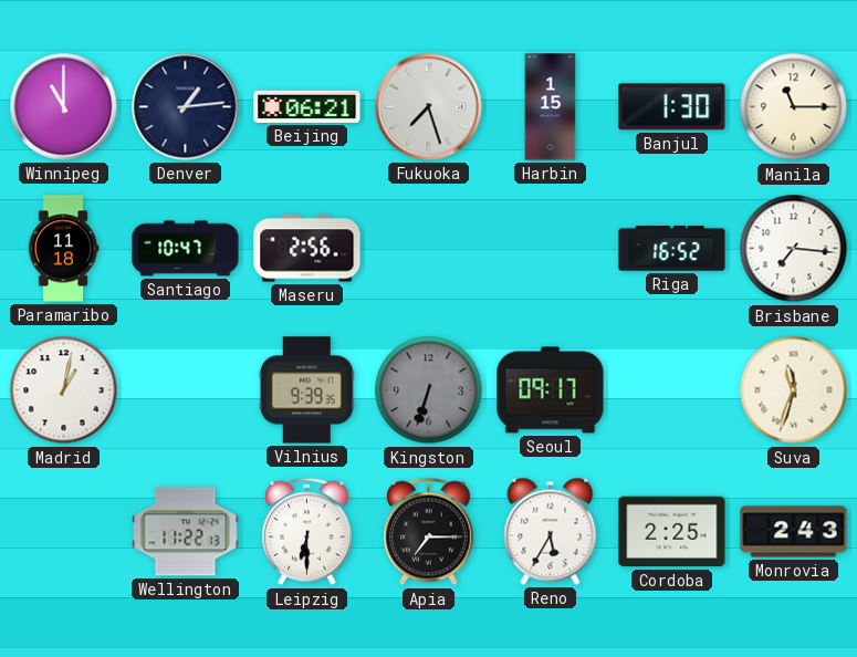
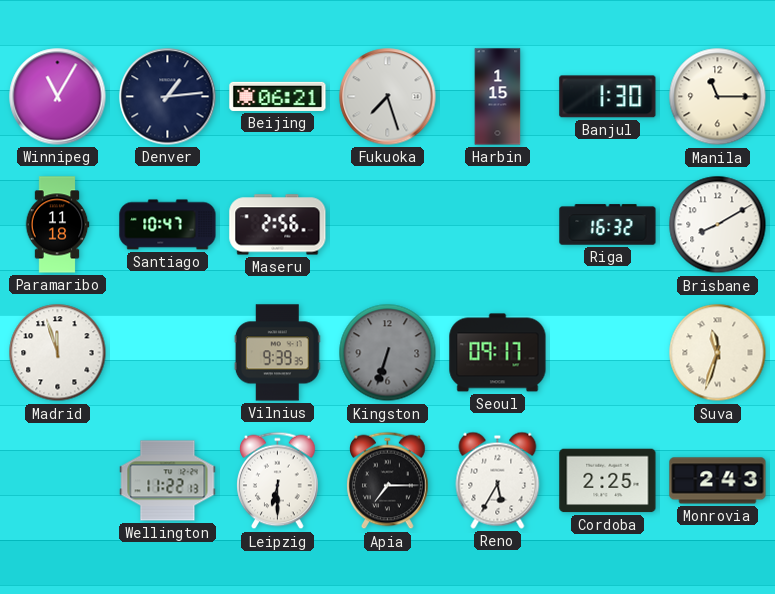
Winnipeg: 11:00 -> 11:05 (58, 97)
Riga: 16:52 -> 16:32 (608, 225)
Brisbane: 7:16 -> 8:10 (718, 225)
Madrid: 1:02 -> 11:57 (58, 353)
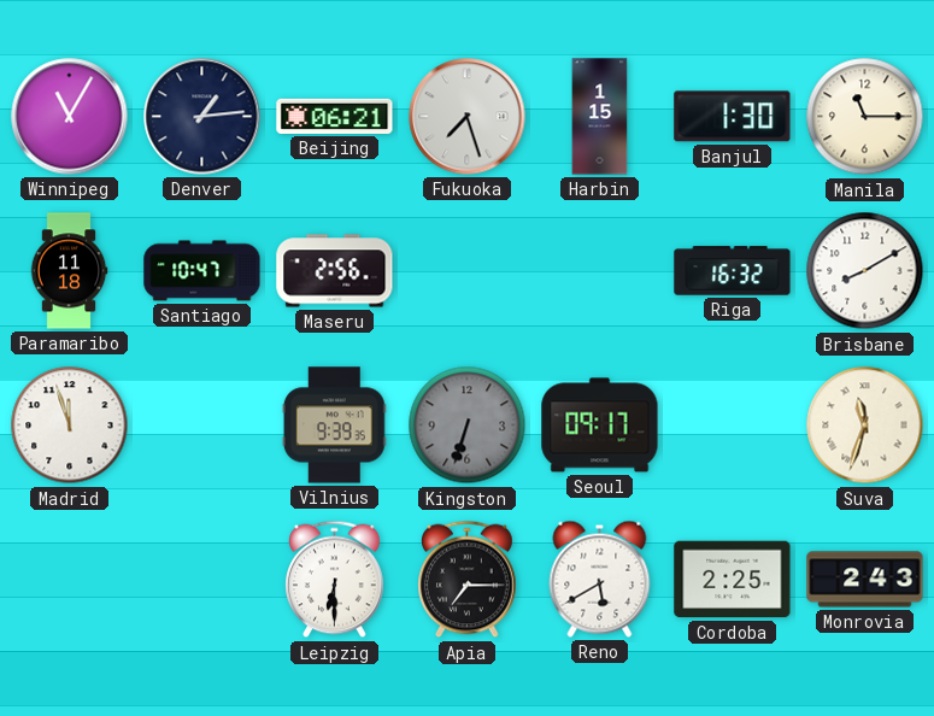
Wellington: 11:22 -> none (168, 481)
Reno: 5:35 -> 5:40 (600, 579)
